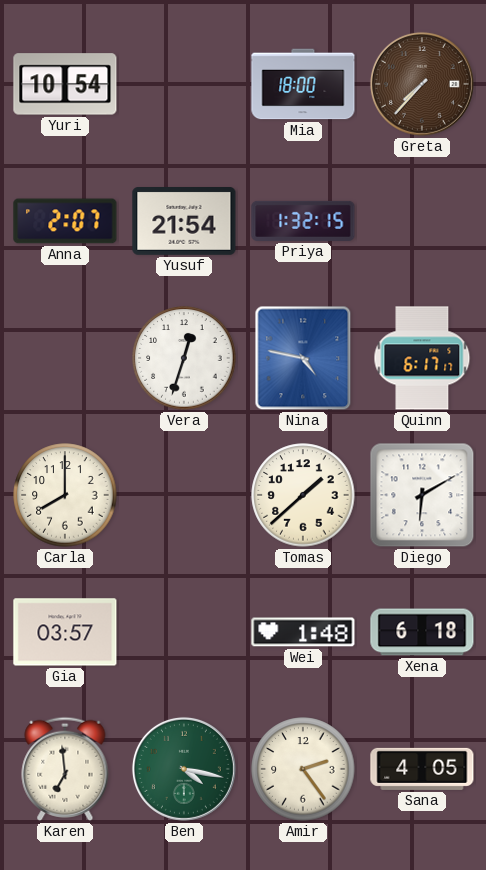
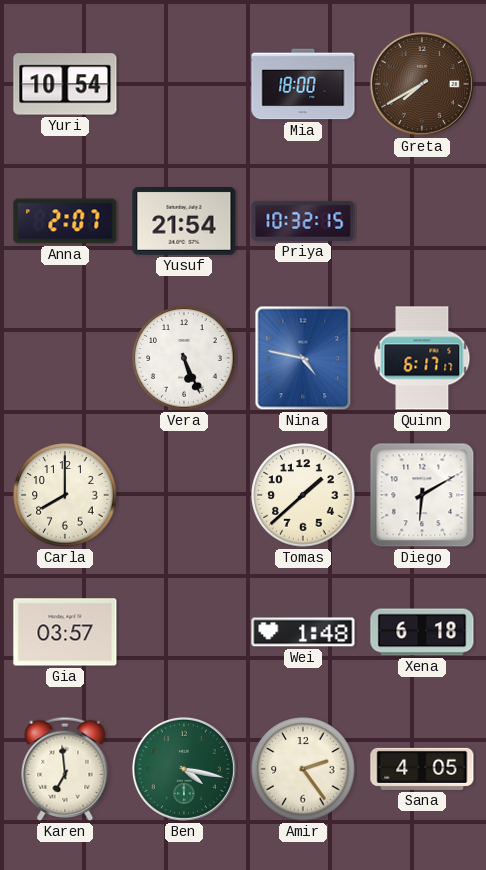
Greta: 7:37 -> 7:40 (422, 84)
Priya: 1:32 -> 10:32 (303, 221)
Vera: 12:33 -> 5:26 (184, 358)
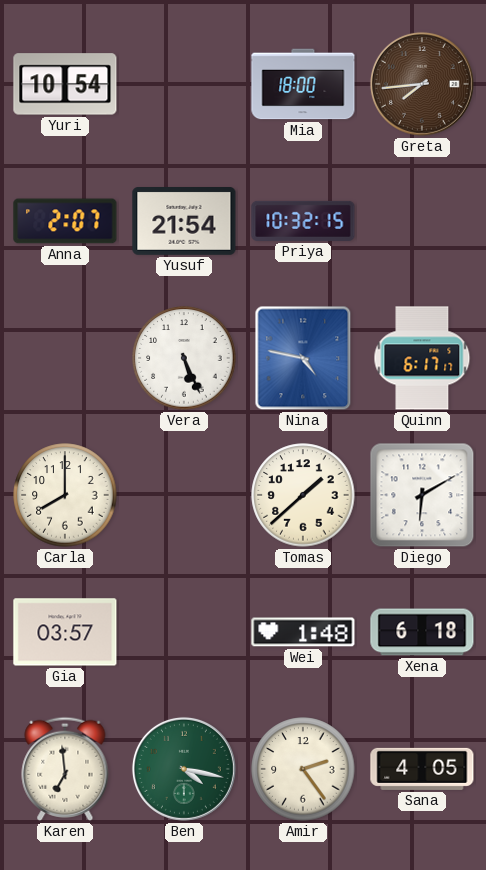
Greta: 7:40 -> 7:44 (422, 84)
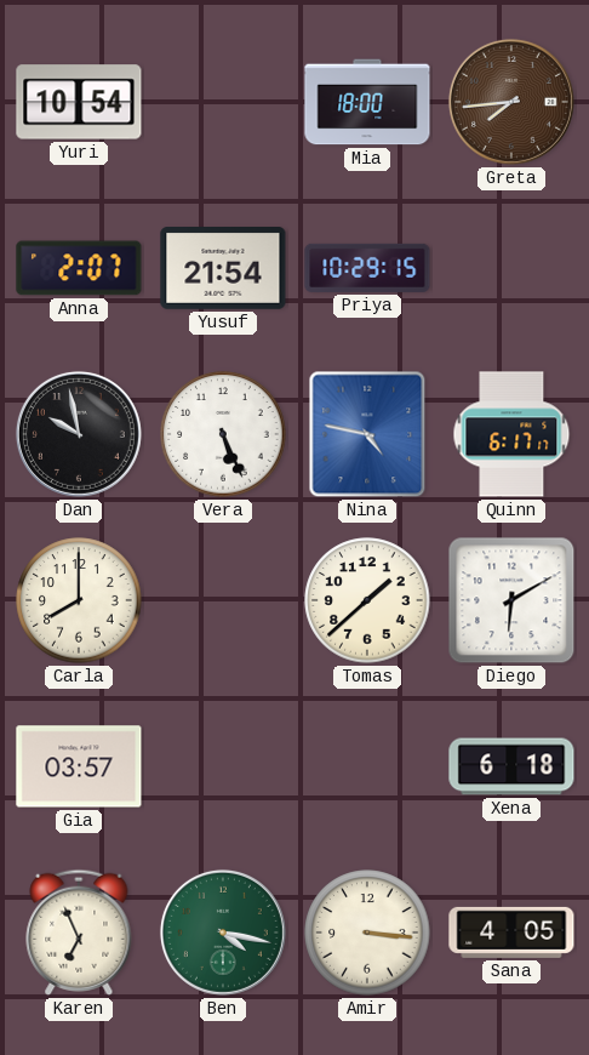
Priya: 10:32 -> 10:29 (367, 268)
Dan: none -> 9:58 (79, 434)
Wei: 1:48 -> none (303, 632)
Karen: 6:59 -> 6:56 (79, 933)
Amir: 2:24 -> 3:16 (367, 933)
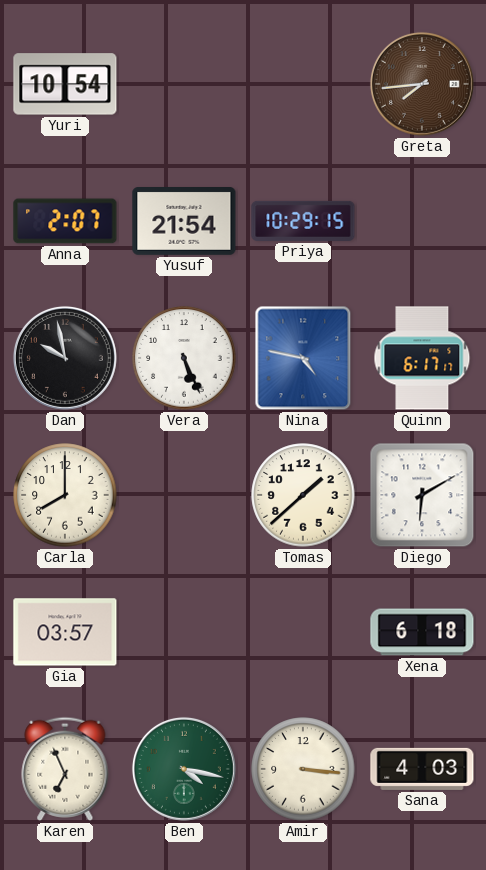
Mia: 18:00 -> none (367, 102)
Sana: 4:05 -> 4:03 (422, 769)
